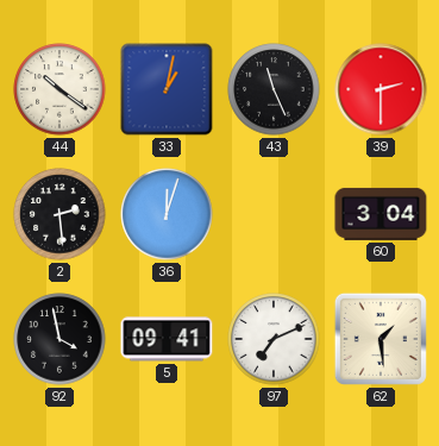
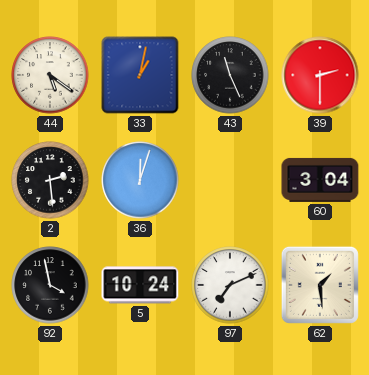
44: 10:21 -> 5:21 (50, 75)
5: 09:41 -> 10:24 (140, 285)
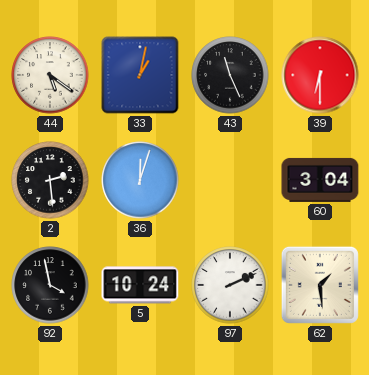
39: 2:30 -> 6:30 (320, 75)
97: 7:11 -> 2:11 (230, 285)
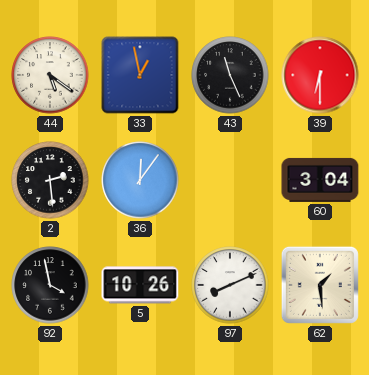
33: 1:02 -> 12:58 (140, 75)
36: 12:03 -> 12:06 (140, 180)
5: 10:24 -> 10:26 (140, 285)
97: 2:11 -> 8:11 (230, 285)
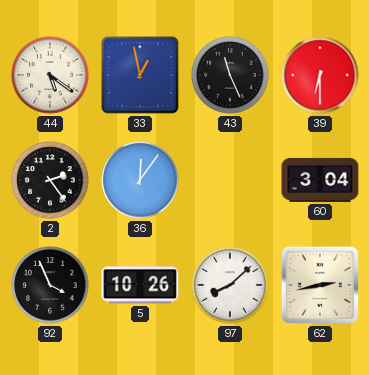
2: 2:29 -> 2:24 (50, 180)
92: 3:58 -> 3:56 (50, 285)
97: 8:11 -> 8:08 (230, 285)
62: 1:29 -> 2:43 (320, 285)
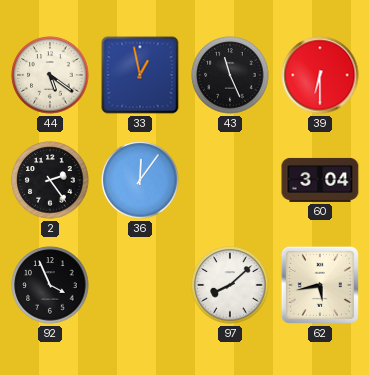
5: 10:26 -> none (140, 285)
62: 2:43 -> 5:43 (320, 285)
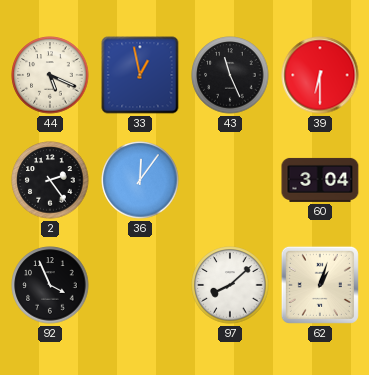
44: 5:21 -> 5:19 (50, 75)
62: 5:43 -> 1:03 (320, 285)
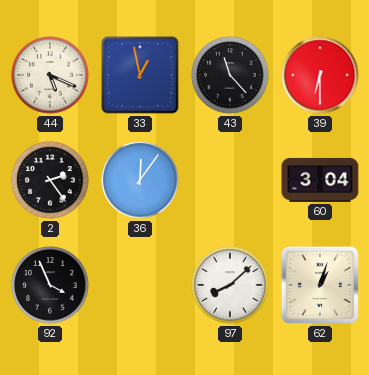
43: 11:26 -> 11:23 (230, 75)
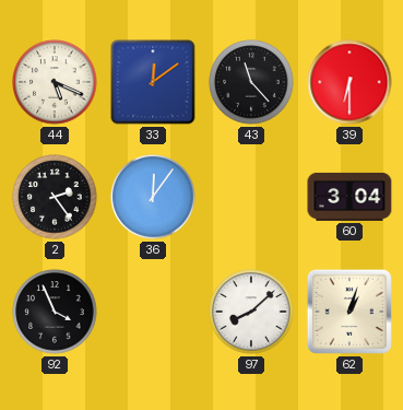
33: 12:58 -> 12:09 (153, 82)
